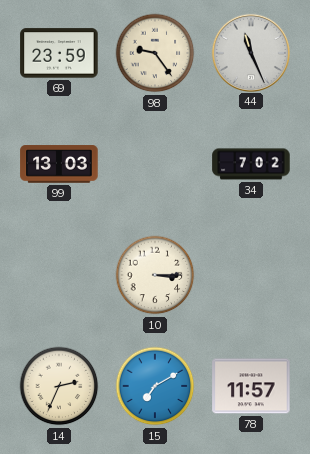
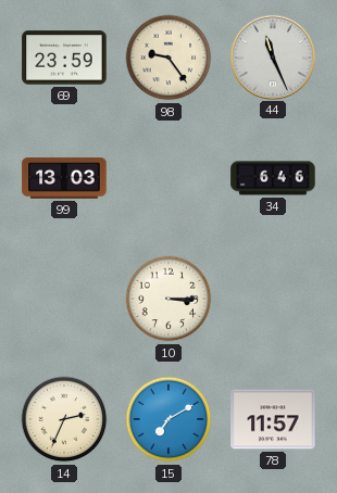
34: 7:02 -> 6:46 (273, 178)
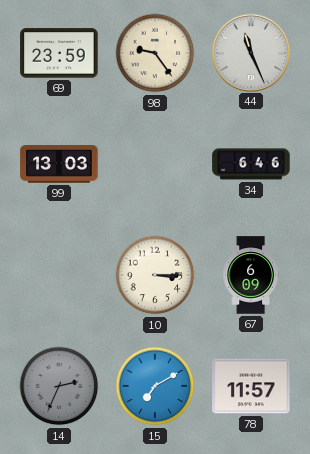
67: none -> 6:09 (251, 275)
14 dial: cream -> grey (59, 386)
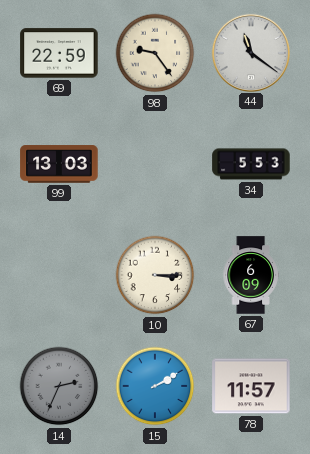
69: 23:59 -> 22:59 (59, 53)
44: 11:26 -> 11:21 (250, 52)
34: 6:46 -> 5:53 (251, 164)
15: 7:10 -> 2:10 (155, 386)
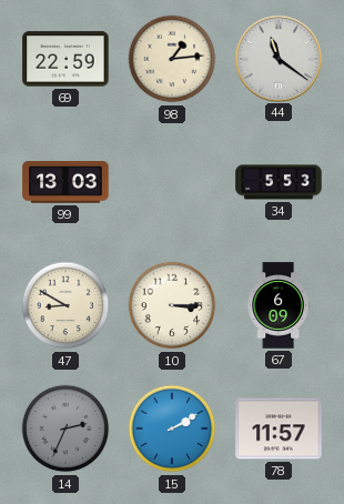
98: 9:24 -> 1:14 (172, 59)
47: none -> 8:50 (65, 305)
